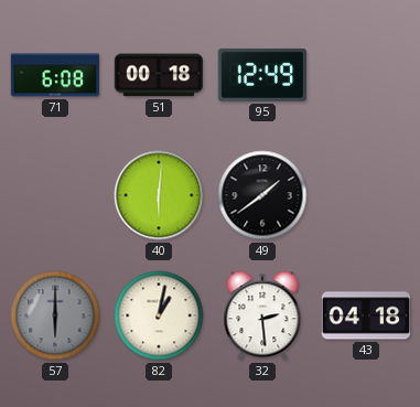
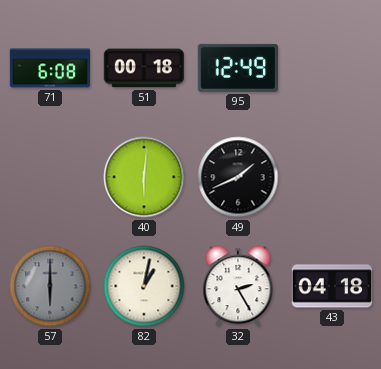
49: 1:39 -> 1:41 (238, 177)
32: 2:29 -> 2:25 (238, 286)
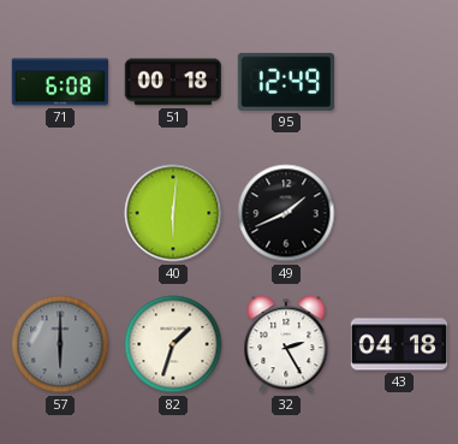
82: 1:02 -> 1:33 (173, 344)
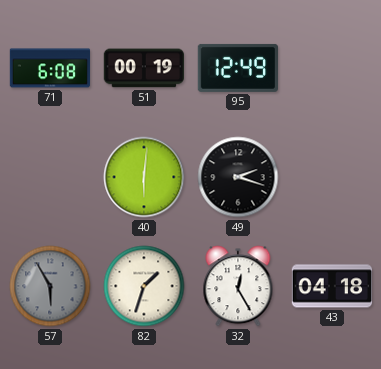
51: 00:18 -> 00:19 (143, 68)
49: 1:41 -> 2:18 (238, 177)
57: 6:00 -> 5:55 (50, 286)
32: 2:25 -> 12:25 (238, 286)
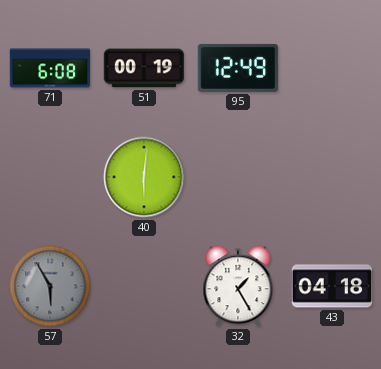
49: 2:18 -> none (238, 177)
82: 1:33 -> none (144, 286)
32: 12:25 -> 1:25 (238, 286)
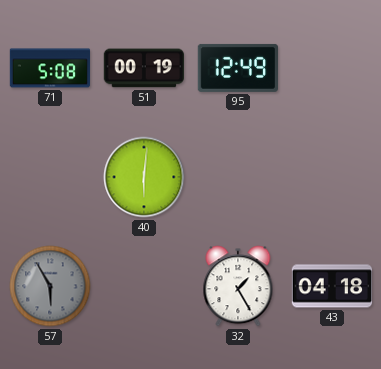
71: 6:08 -> 5:08 (50, 68)
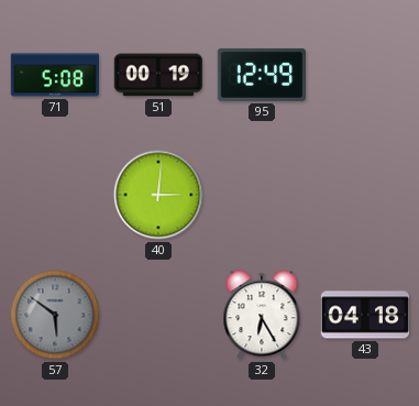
40: 6:01 -> 3:01 (158, 195)
57: 5:55 -> 5:51 (55, 315)
32: 1:25 -> 6:25 (262, 315)
